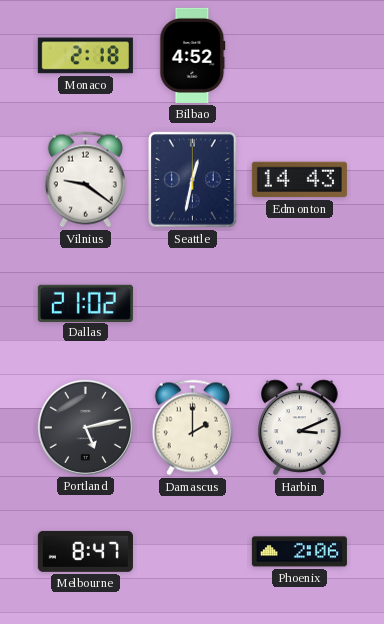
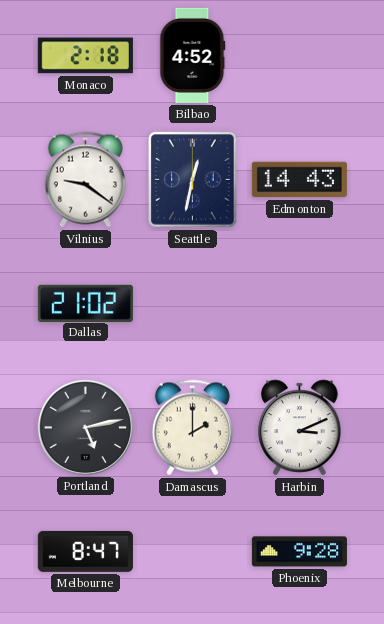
Phoenix: 2:06 -> 9:28 (299, 552)
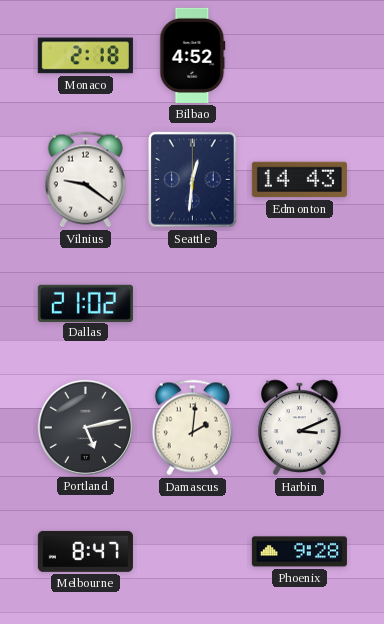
Seattle: 12:32 -> 12:31 (193, 180)
Damascus: 2:00 -> 2:01 (192, 428)
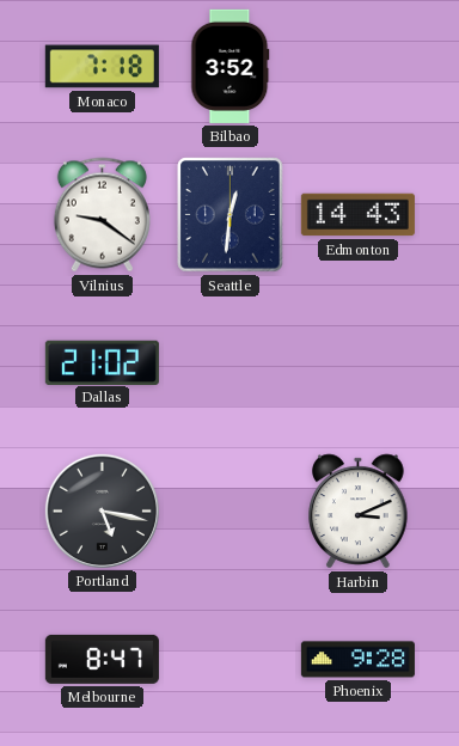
Monaco: 2:18 -> 7:18 (102, 67)
Bilbao: 4:52 -> 3:52 (231, 66)
Portland: 5:13 -> 5:17 (102, 510)
Damascus: 2:01 -> none (192, 428)
